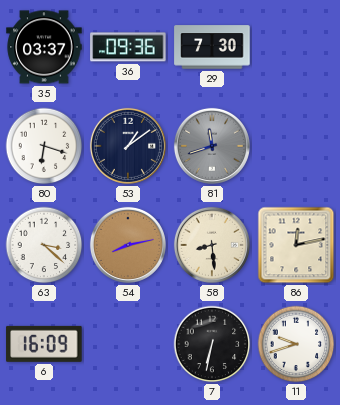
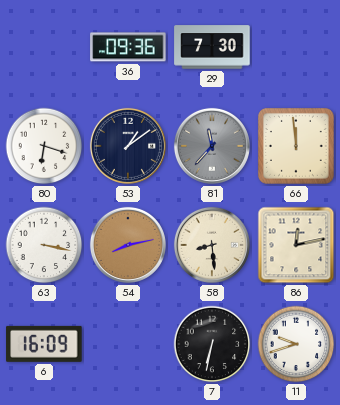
35: 03:37 -> none (44, 47)
81: 11:42 -> 11:37 (212, 146)
66: none -> 11:59 (296, 146)
63: 3:22 -> 3:17 (44, 245)
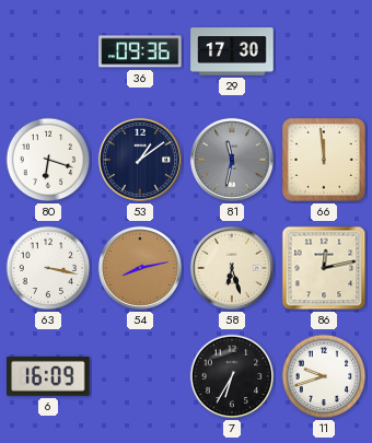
29: 7:30 -> 17:30 (232, 51)
81: 11:37 -> 11:32 (232, 160)
58: 8:29 -> 6:27 (232, 268)
7: 6:32 -> 6:35 (232, 376)
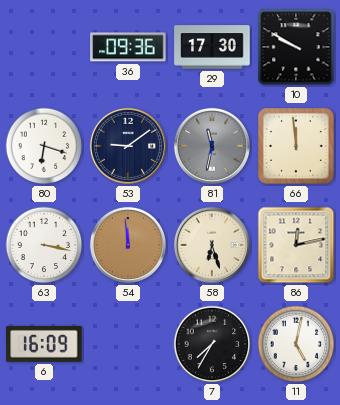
10: none -> 9:50 (296, 47)
53: 1:09 -> 9:09 (128, 146)
54: 8:13 -> 11:59 (128, 245)
7: 6:35 -> 7:35 (212, 344)
11: 9:42 -> 5:02 (296, 344)
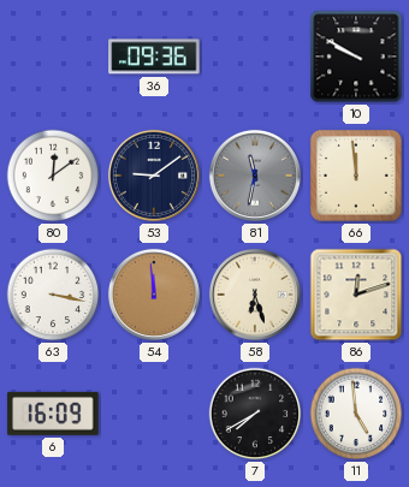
29: 17:30 -> none (212, 47)
80: 6:18 -> 12:09 (53, 176)
86: 12:13 -> 12:12 (356, 295)
7: 7:35 -> 7:40 (255, 414)
11: 5:02 -> 4:59 (356, 414)
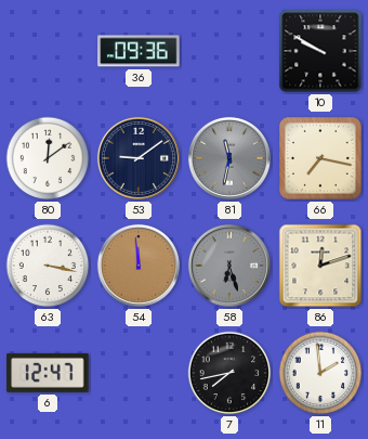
66: 11:59 -> 7:17 (320, 158)
58 dial: cream -> grey (229, 266)
6: 16:09 -> 12:47 (48, 373)
7: 7:40 -> 7:43 (229, 373)
11: 4:59 -> 1:59 (320, 373)
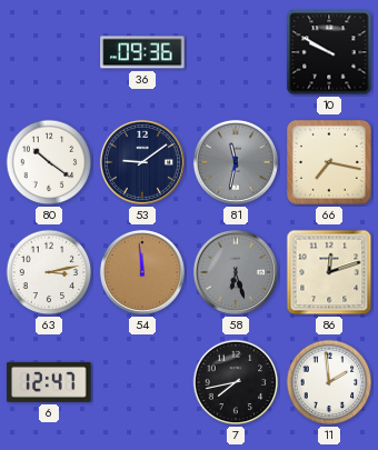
80: 12:09 -> 10:21 (49, 162)
63: 3:17 -> 3:13 (49, 272)
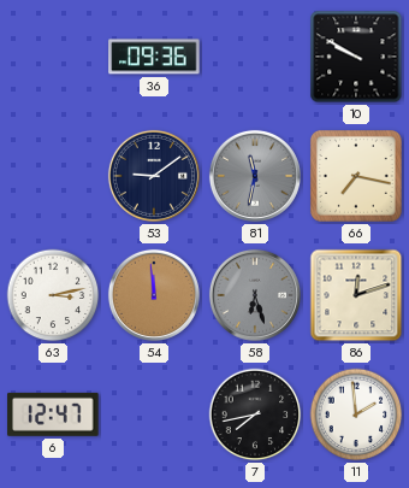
80: 10:21 -> none (49, 162)
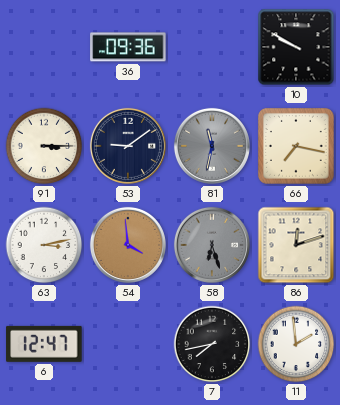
91: none -> 3:15 (44, 146)
54: 11:59 -> 3:59 (128, 245)
